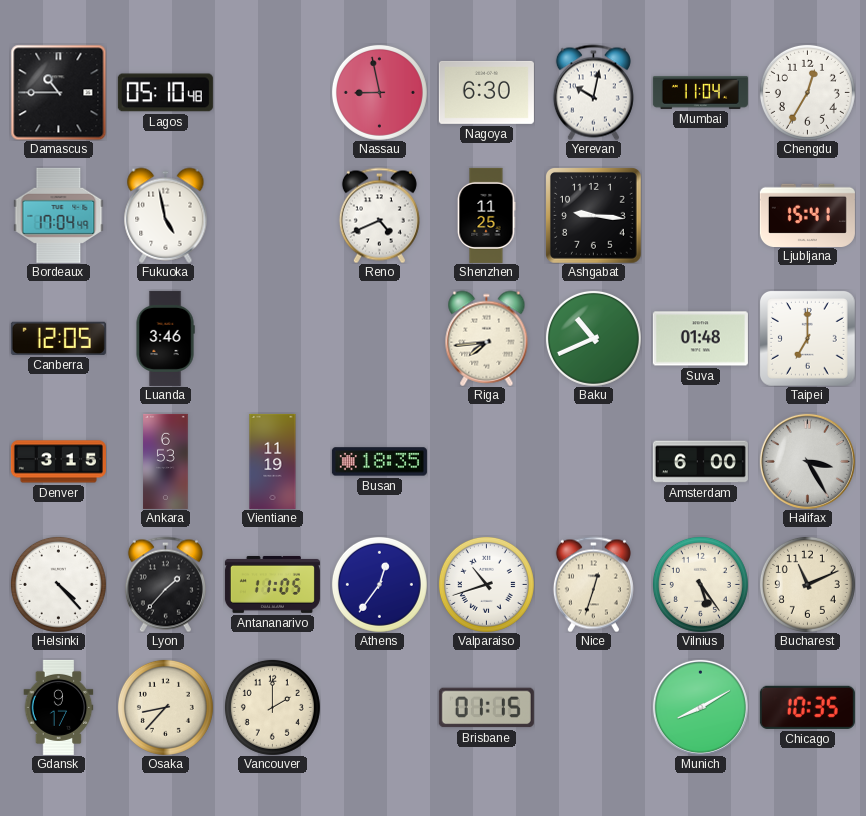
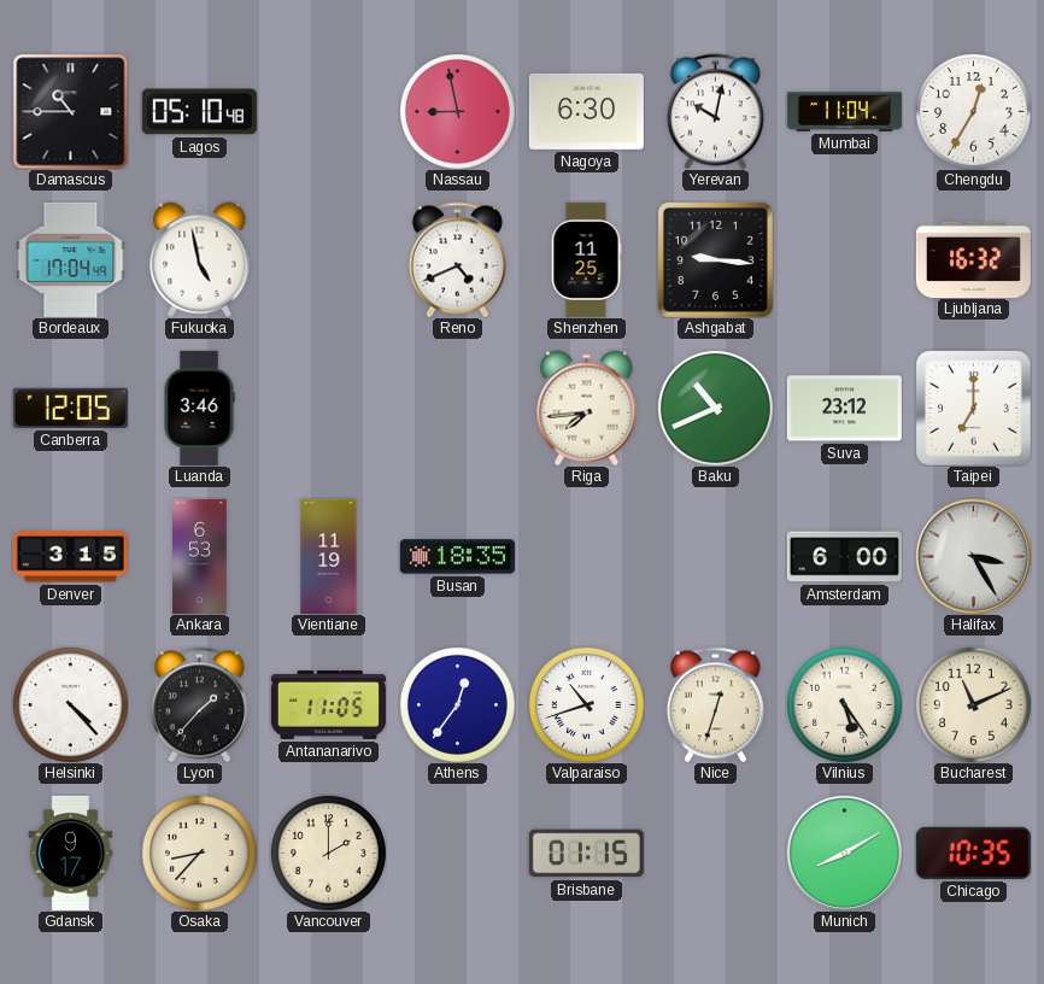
Ljubljana: 15:41 -> 16:32 (973, 259)
Suva: 01:48 -> 23:12 (844, 409)
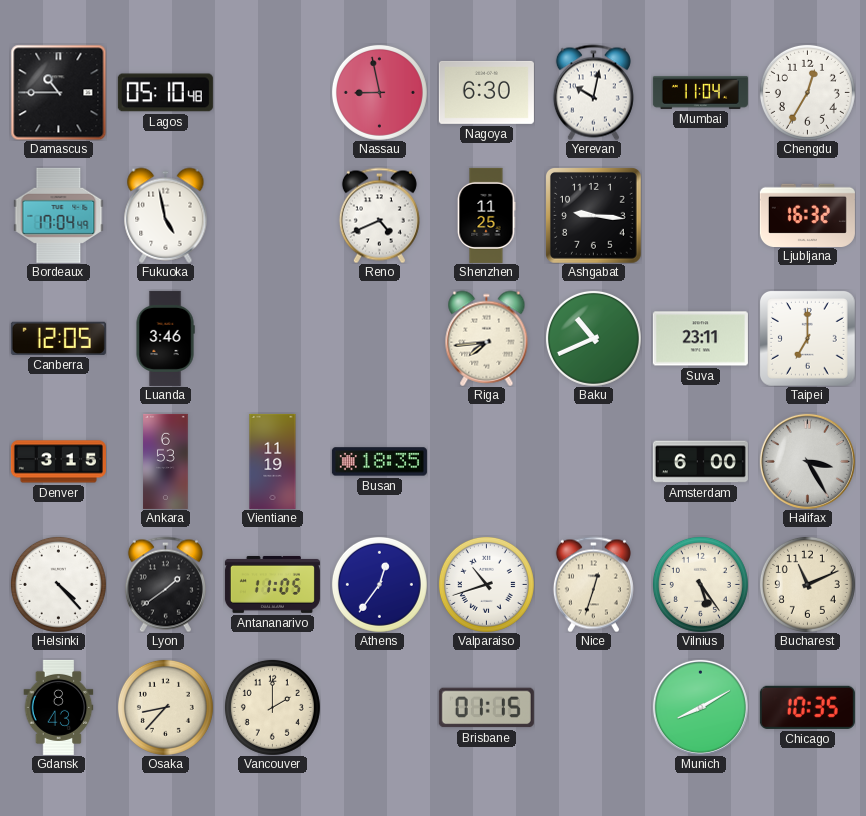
Suva: 23:12 -> 23:11 (700, 339)
Lyon: 1:37 -> 1:39 (165, 584)
Gdansk: 9:17 -> 8:43 (59, 707)
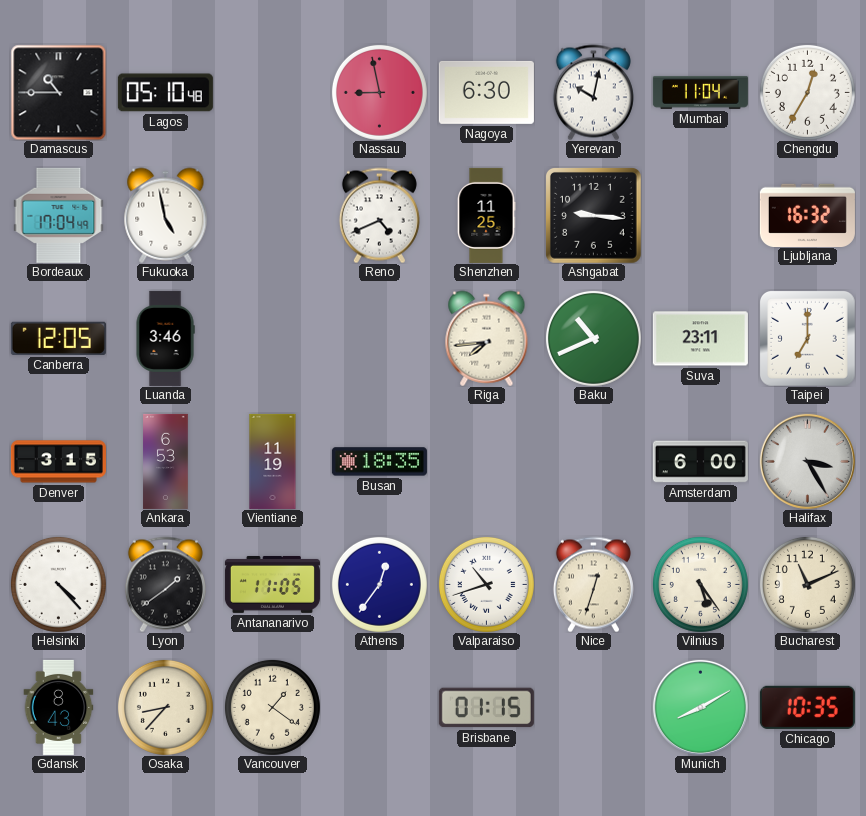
Vancouver: 2:00 -> 1:21 (272, 707)
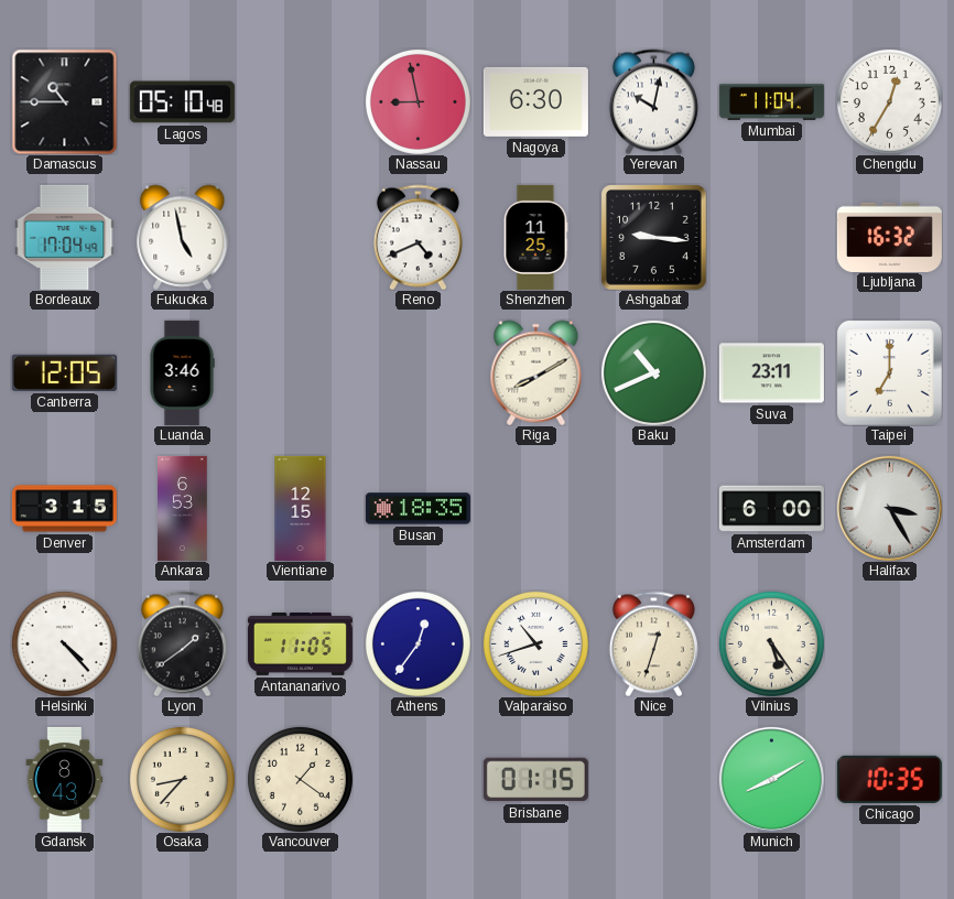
Riga: 7:44 -> 8:10 (536, 372)
Vientiane: 11:19 -> 12:15 (301, 508)
Bucharest: 11:11 -> none (807, 584)
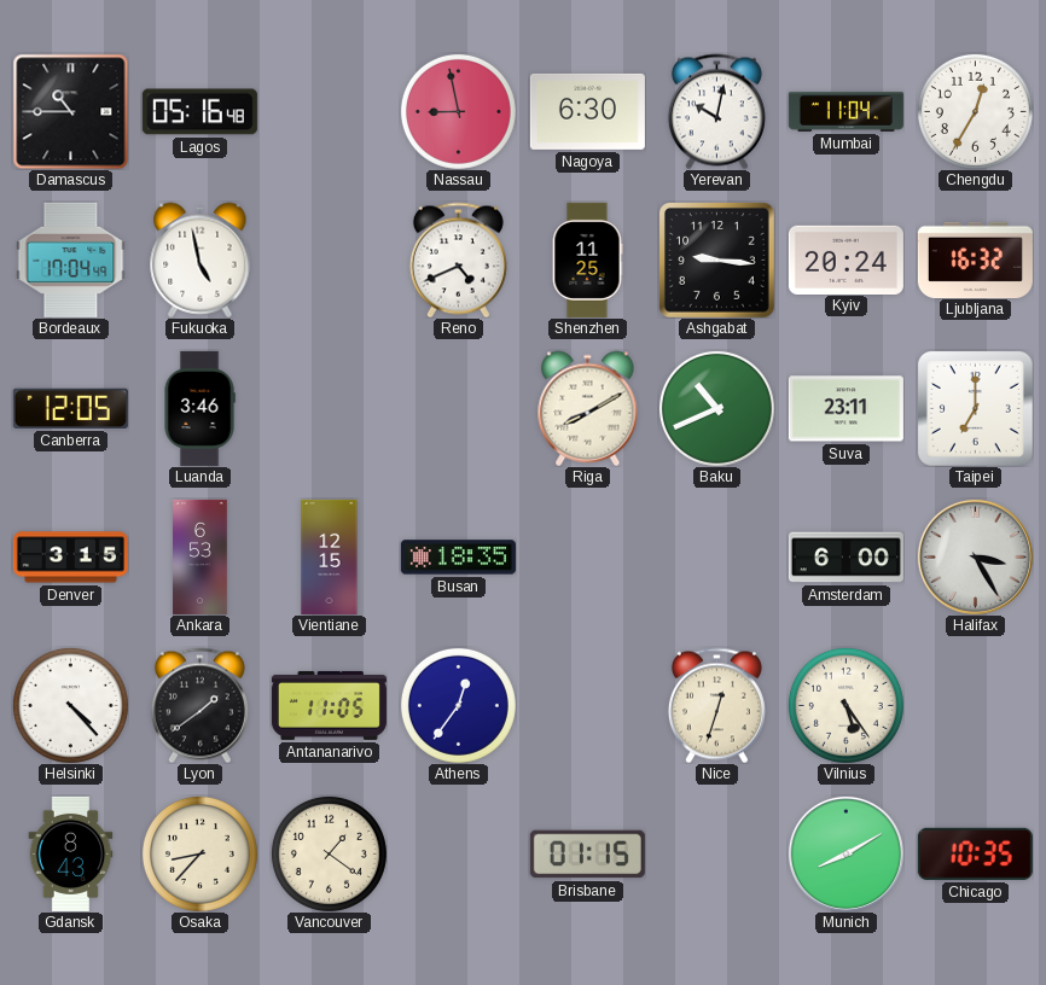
Lagos: 05:10 -> 05:16 (199, 112)
Kyiv: none -> 20:24 (845, 260)
Valparaiso: 10:42 -> none (535, 643)
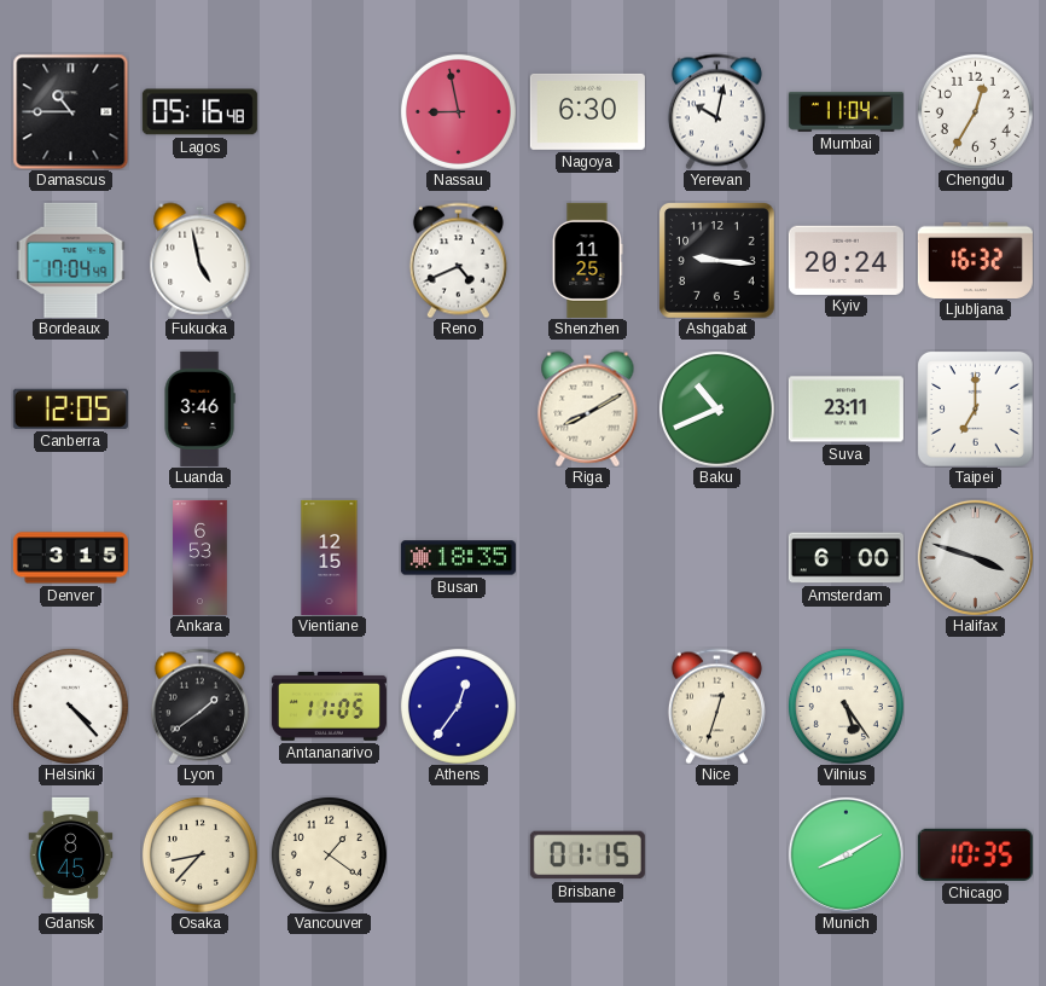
Halifax: 3:25 -> 3:48 (975, 557)
Gdansk: 8:43 -> 8:45 (71, 854)
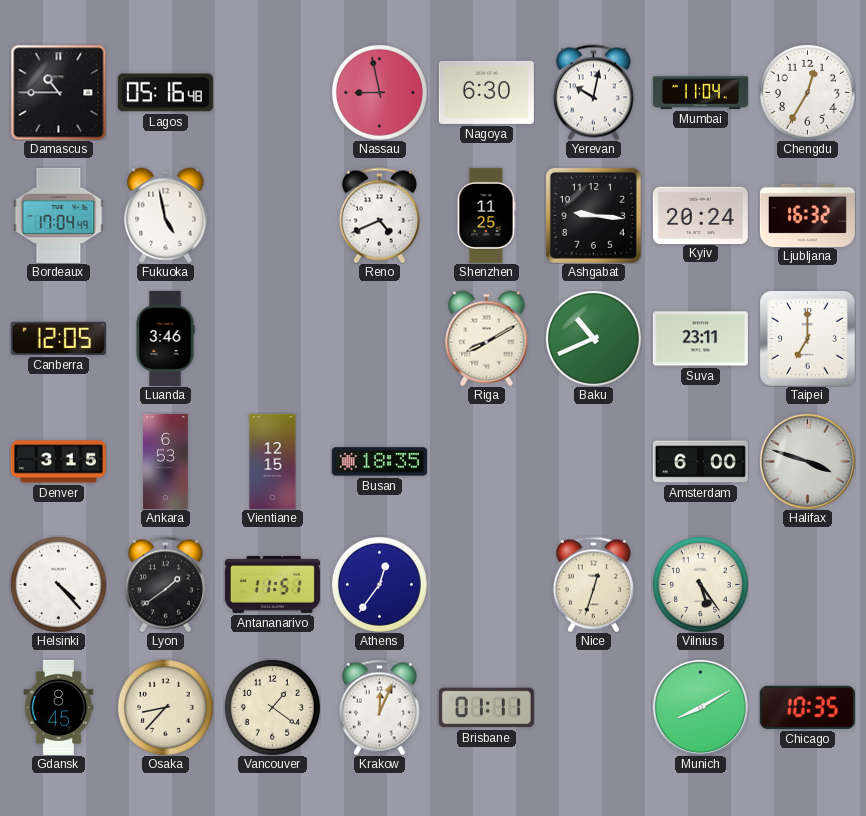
Antananarivo: 11:05 -> 11:51 (272, 584)
Krakow: none -> 12:04 (379, 707)
Brisbane: 01:15 -> 01:11 (486, 708)
